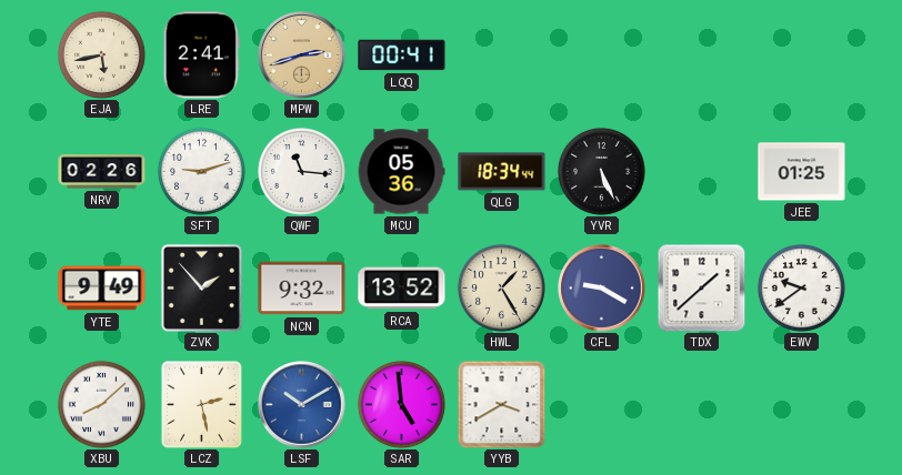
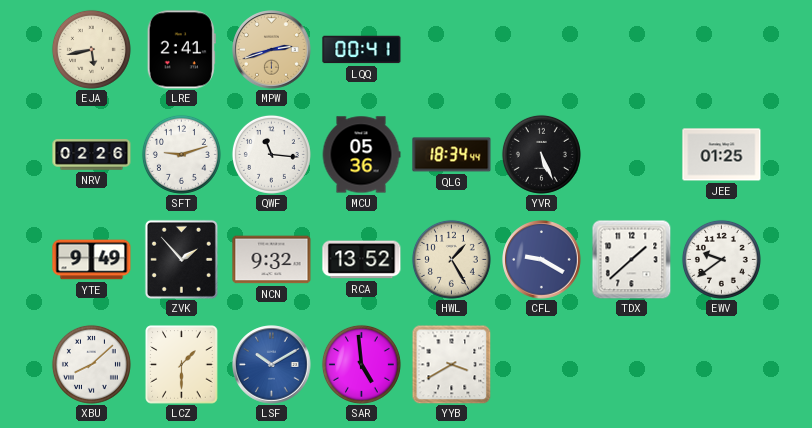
LCZ: 2:28 -> 1:30 (182, 365)
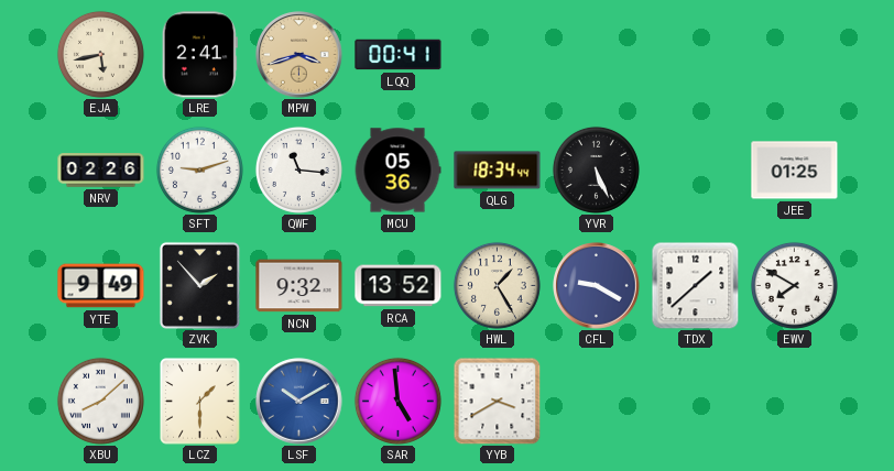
MPW: 2:42 -> 3:42 (299, 55)
EWV: 9:39 -> 7:50 (794, 285)
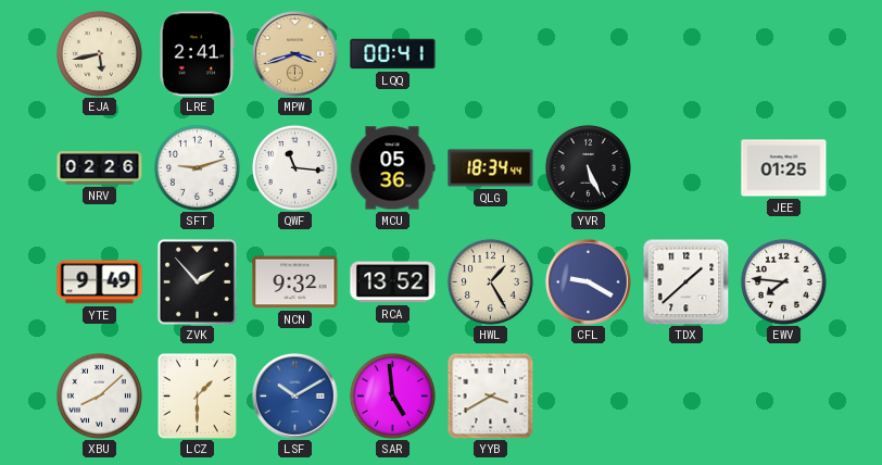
EWV: 7:50 -> 7:46 (783, 281)
